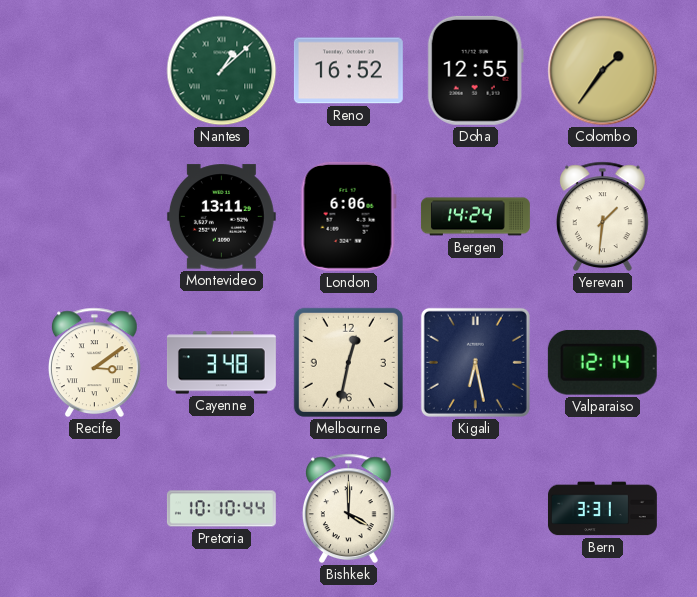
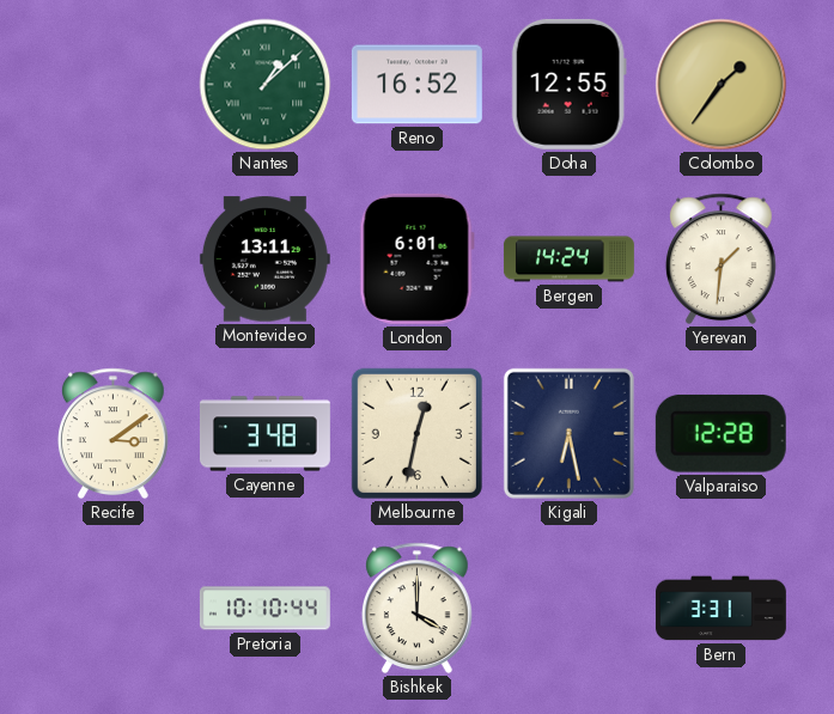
London: 6:06 -> 6:01 (416, 258)
Valparaiso: 12:14 -> 12:28 (720, 433)
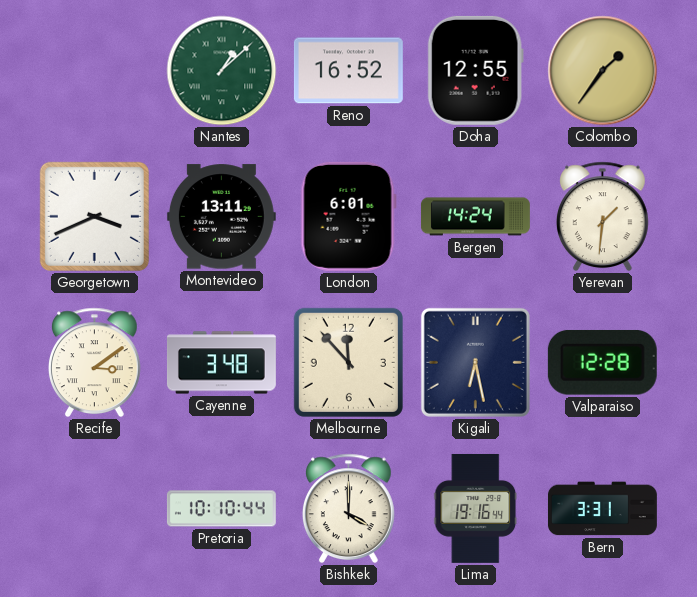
Georgetown: none -> 3:41 (94, 216)
Melbourne: 12:32 -> 11:53 (348, 362)
Lima: none -> 19:16 (476, 508)
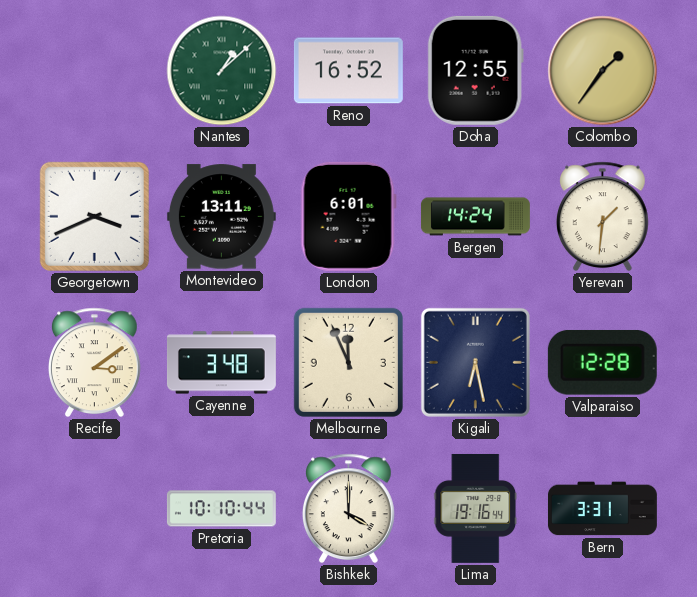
Melbourne: 11:53 -> 11:56 (348, 362)
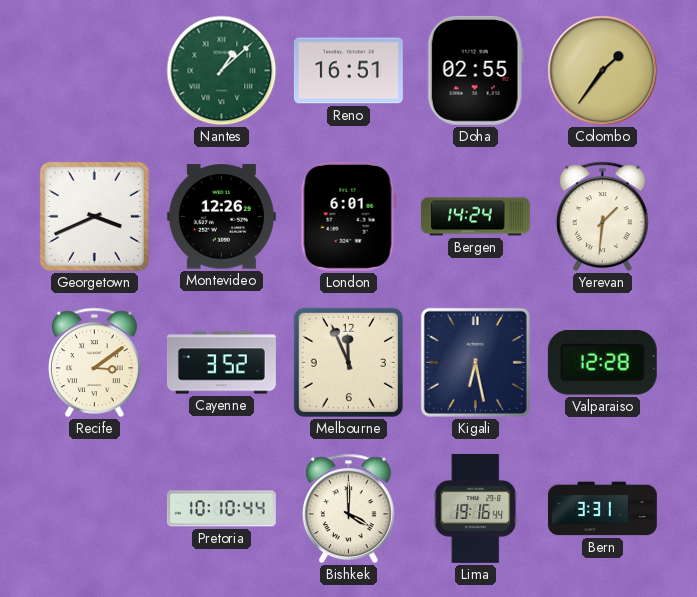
Reno: 16:52 -> 16:51 (348, 71)
Doha: 12:55 -> 02:55 (475, 70)
Montevideo: 13:11 -> 12:26 (221, 217)
Cayenne: 3:48 -> 3:52 (221, 363)
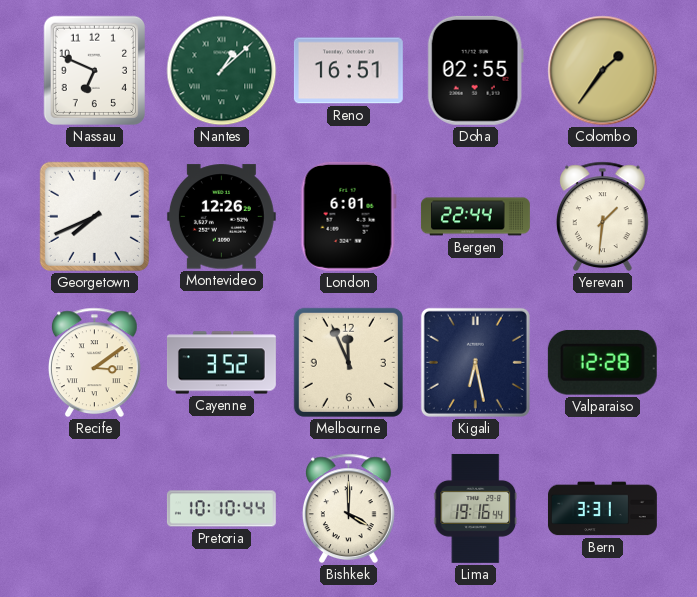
Nassau: none -> 6:49 (94, 71)
Georgetown: 3:41 -> 7:41 (94, 216)
Bergen: 14:24 -> 22:44 (475, 217)
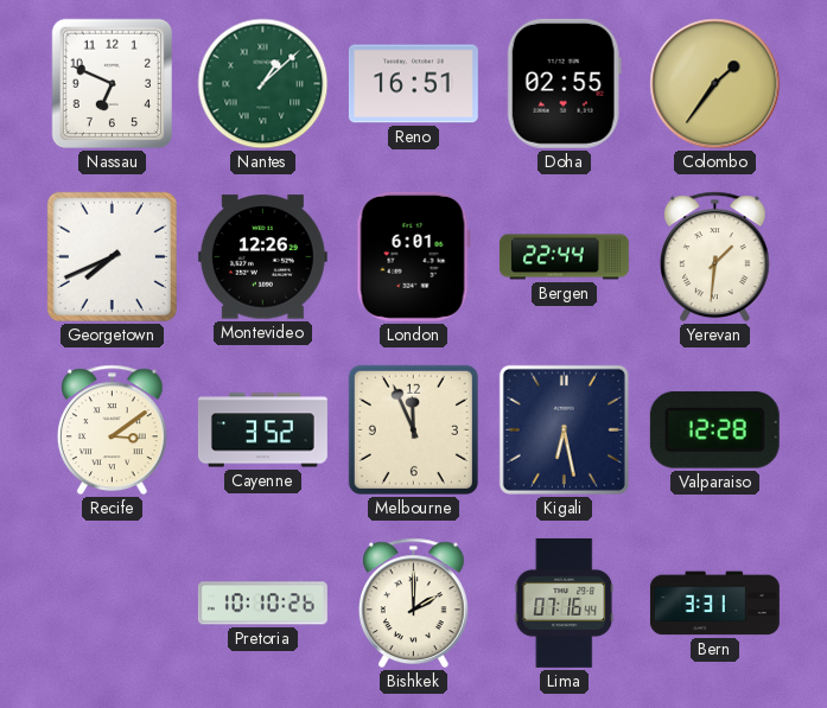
Pretoria: 10:10:44 -> 10:10:26 (262, 604)
Bishkek: 4:00 -> 2:00 (413, 602)
Lima: 19:16 -> 07:16 (565, 602)
